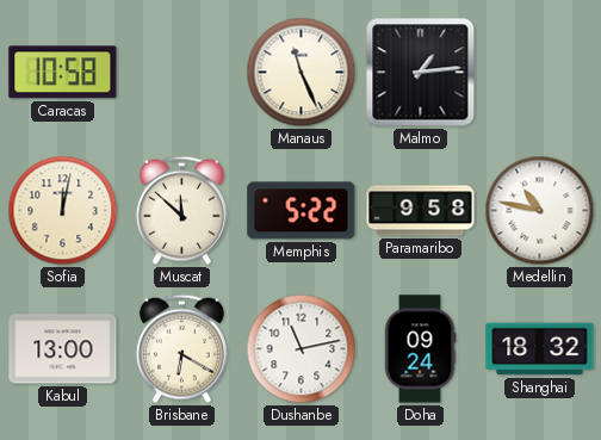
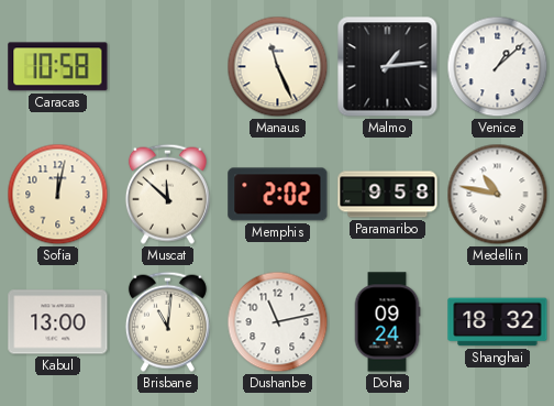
Venice: none -> 1:08 (498, 67)
Memphis: 5:22 -> 2:02 (278, 195)
Brisbane: 6:20 -> 11:01 (167, 321)
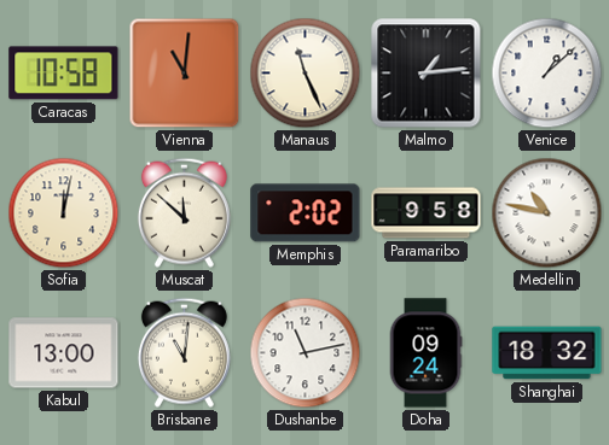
Vienna: none -> 11:01 (185, 74)
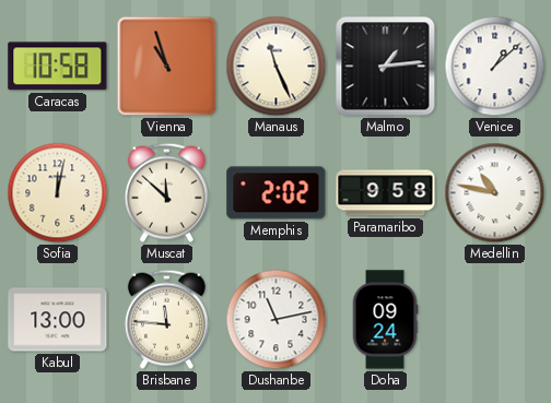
Vienna: 11:01 -> 10:57 (167, 67)
Brisbane: 11:01 -> 11:46 (166, 319)
Shanghai: 18:32 -> none (547, 353)
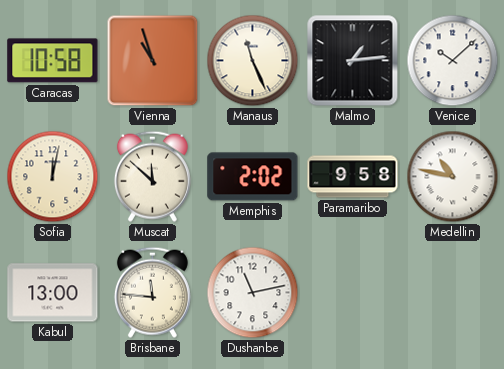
Venice: 1:08 -> 10:08 (453, 61)
Doha: 09:24 -> none (385, 320)
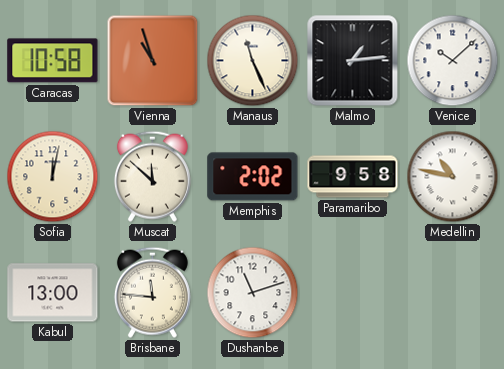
Dushanbe: 11:13 -> 11:12 (253, 293)
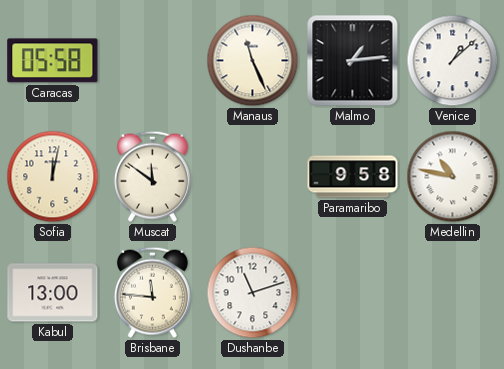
Caracas: 10:58 -> 05:58 (53, 61)
Vienna: 10:57 -> none (153, 61)
Venice: 10:08 -> 1:08 (453, 61)
Muscat: 11:52 -> 11:51 (152, 176)
Memphis: 2:02 -> none (253, 177)
